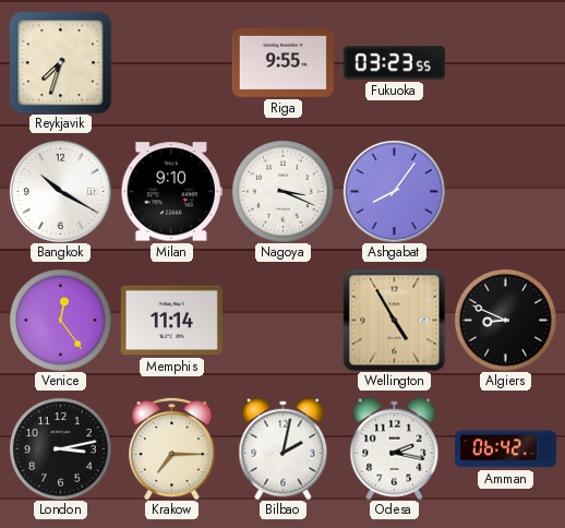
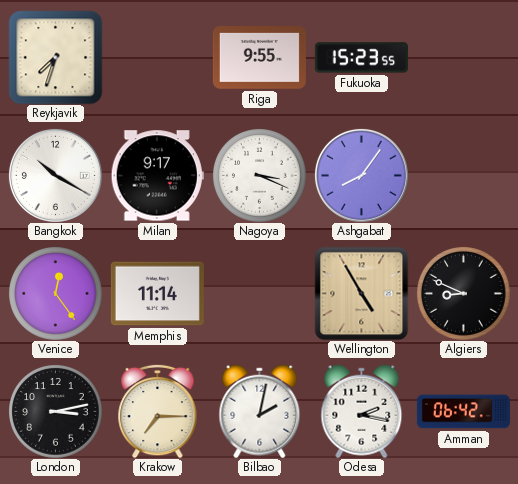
Fukuoka: 03:23 -> 15:23 (361, 58)
Milan: 9:10 -> 9:17 (157, 176)
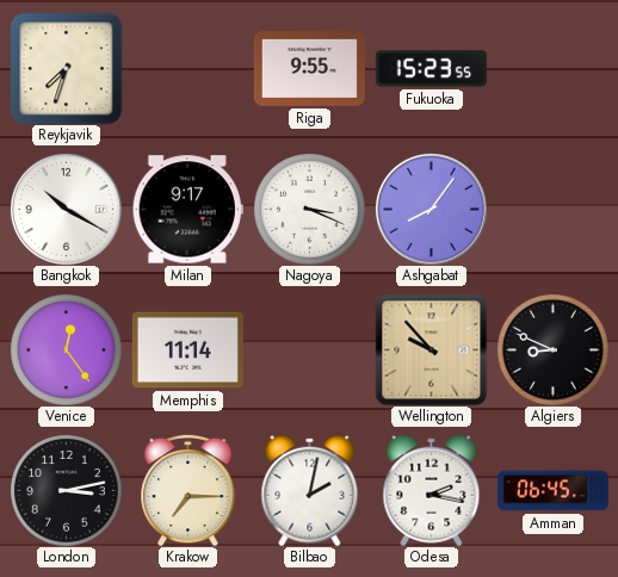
Wellington: 4:55 -> 9:53 (431, 349)
Amman: 06:42 -> 06:45 (552, 491)
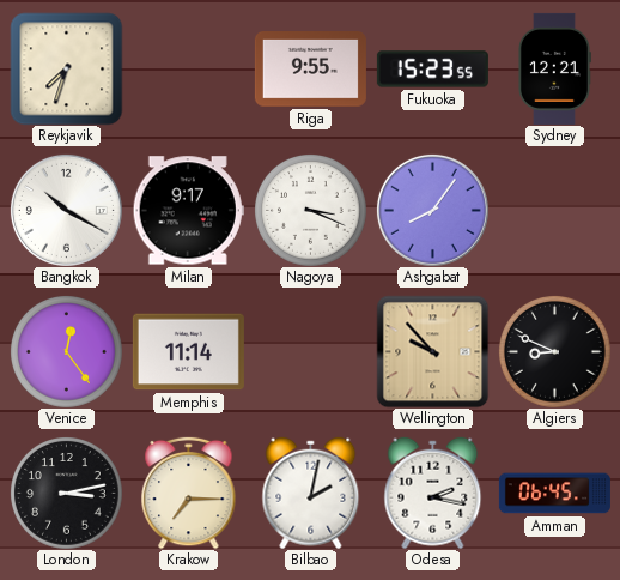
Sydney: none -> 12:21 (554, 68)
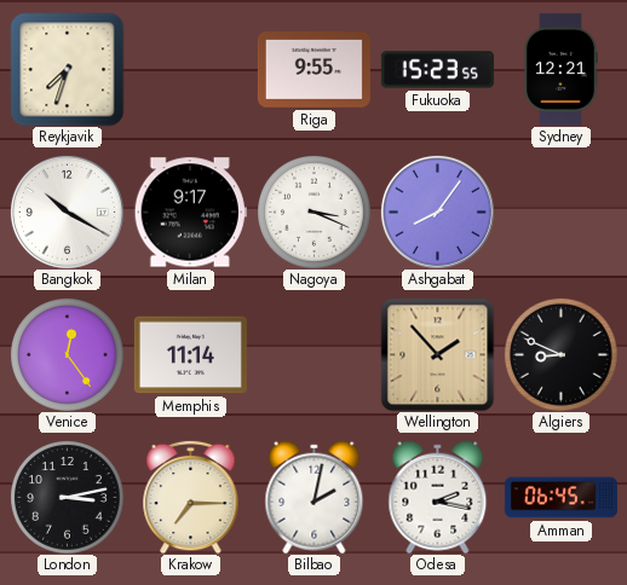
Wellington: 9:53 -> 1:53 (437, 354)
